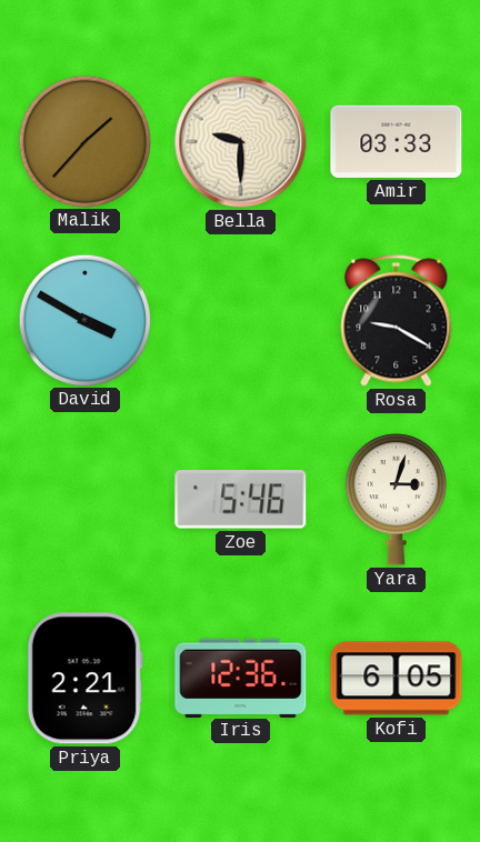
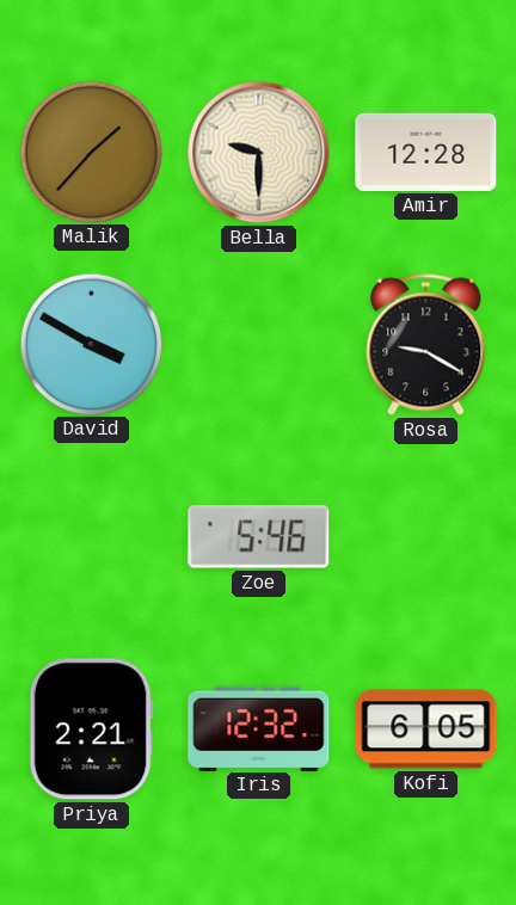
Amir: 03:33 -> 12:28 (426, 152)
Yara: 3:03 -> none (396, 500)
Iris: 12:36 -> 12:32 (259, 728)
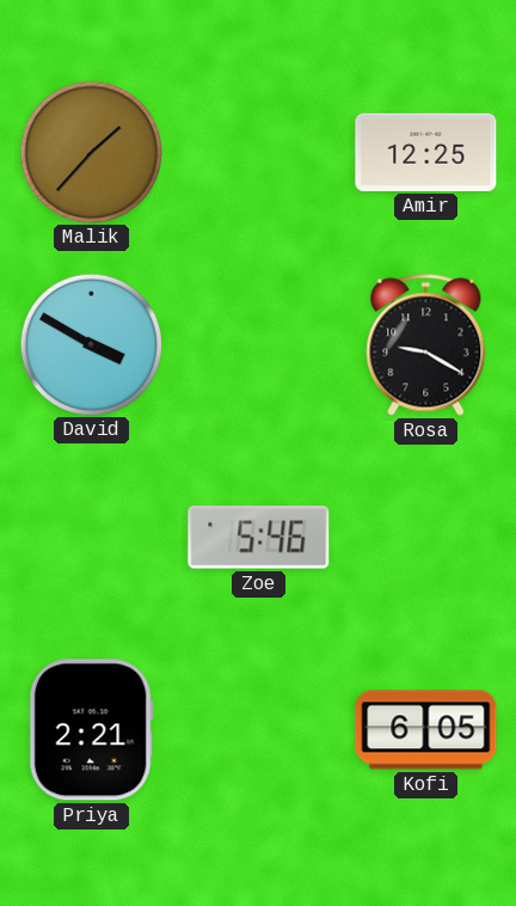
Bella: 9:30 -> none (259, 153)
Amir: 12:28 -> 12:25 (426, 152)
Iris: 12:32 -> none (259, 728)
